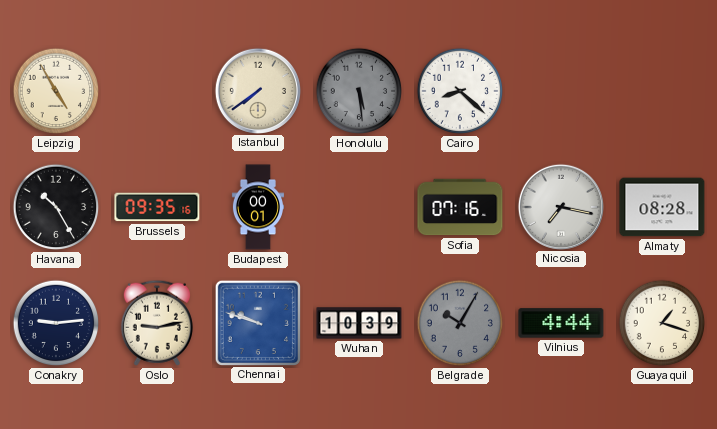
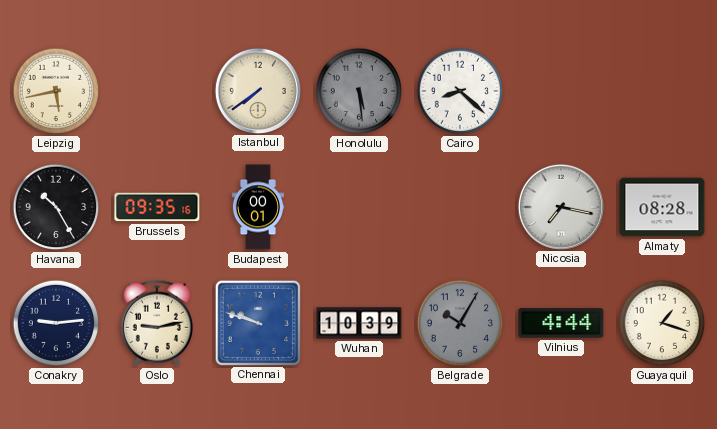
Leipzig: 4:55 -> 5:43 (56, 91)
Sofia: 07:16 -> none (460, 207)
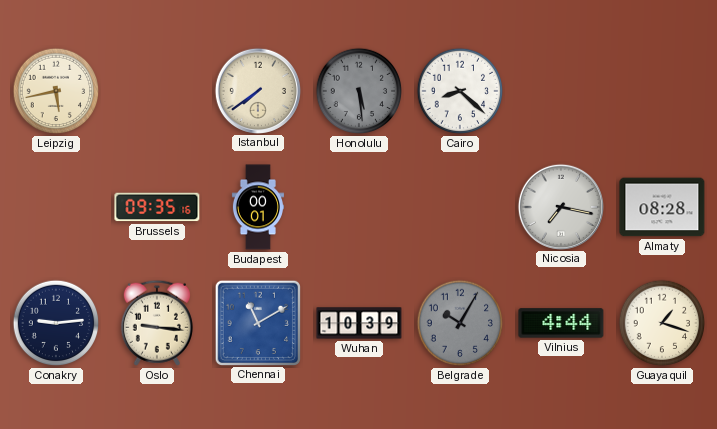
Havana: 10:25 -> none (56, 207)
Oslo: 9:13 -> 9:16 (157, 323)
Chennai: 9:48 -> 11:10 (257, 322)
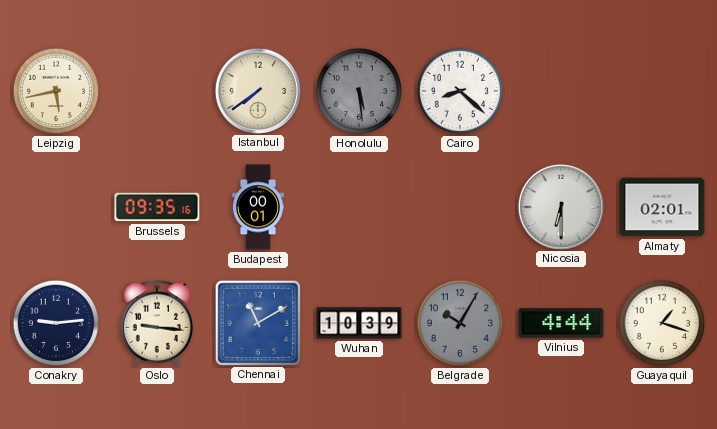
Nicosia: 7:17 -> 6:30 (560, 206)
Almaty: 08:28 -> 02:01 (662, 207)
